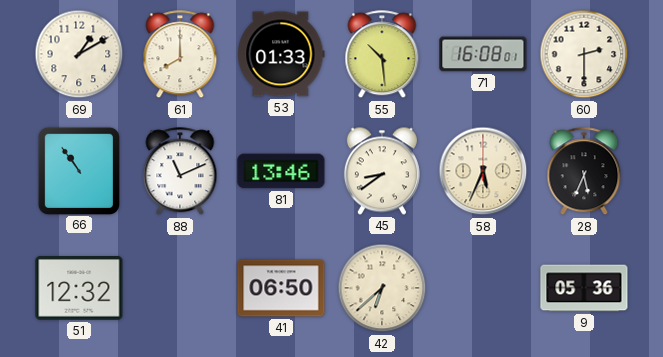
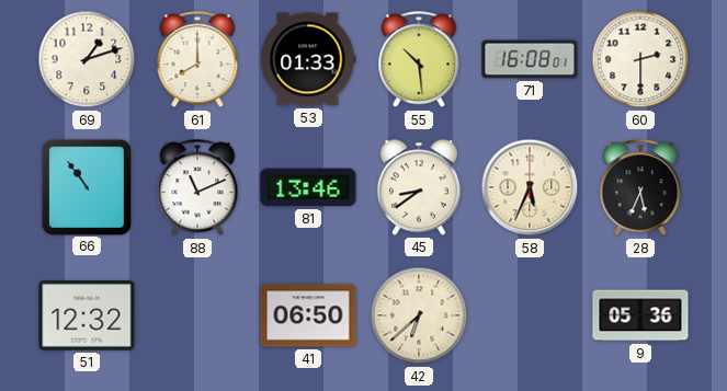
69: 1:10 -> 1:12 (87, 59)
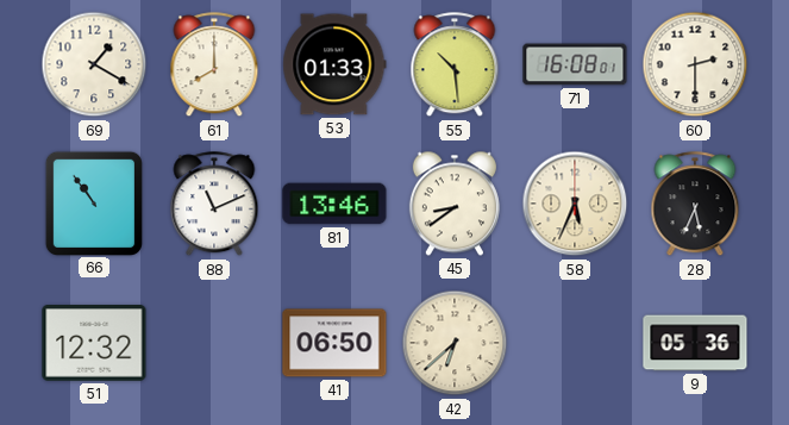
69: 1:12 -> 1:20 (94, 64)
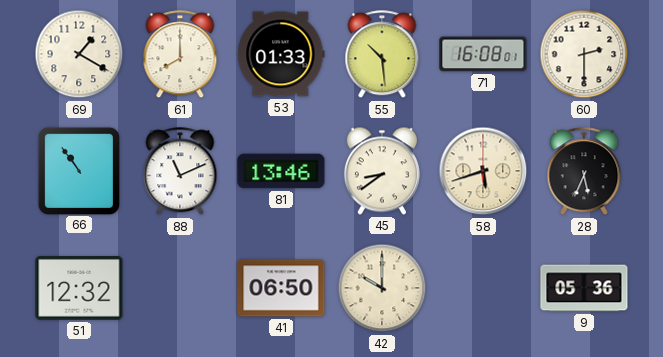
58: 5:34 -> 5:42 (483, 171)
42: 6:38 -> 10:00 (382, 288)
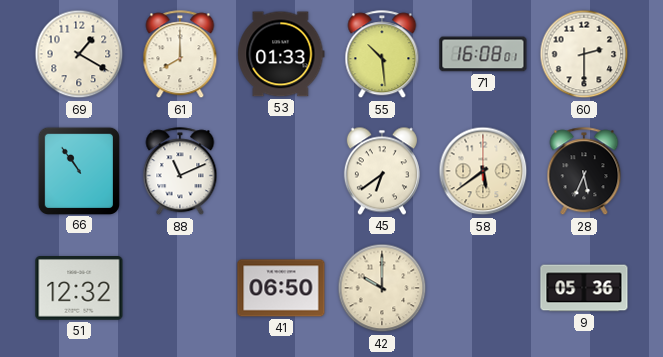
81: 13:46 -> none (281, 171)
45: 8:39 -> 6:39 (382, 171)
58: 5:42 -> 5:39 (483, 171)
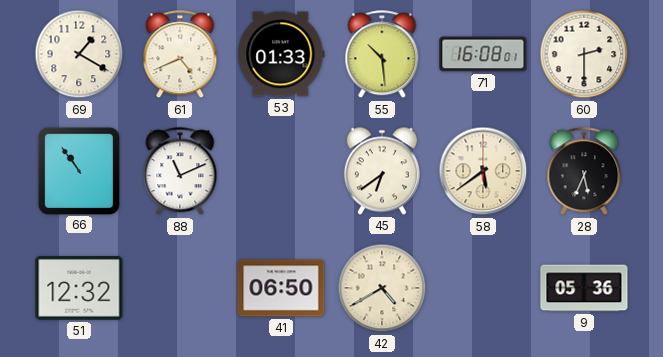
61: 8:00 -> 4:41 (180, 55)
42: 10:00 -> 4:40 (382, 288)
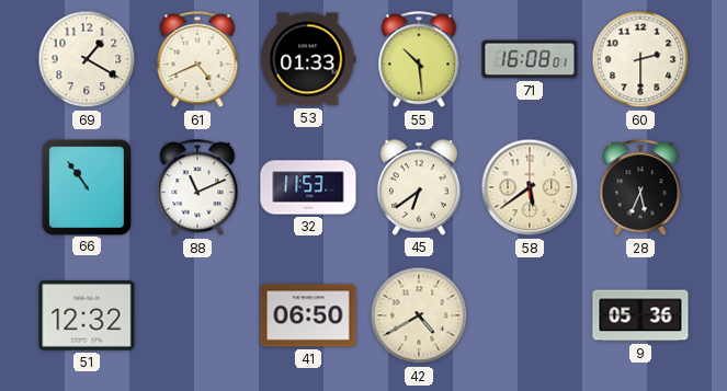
32: none -> 11:53 (308, 187)
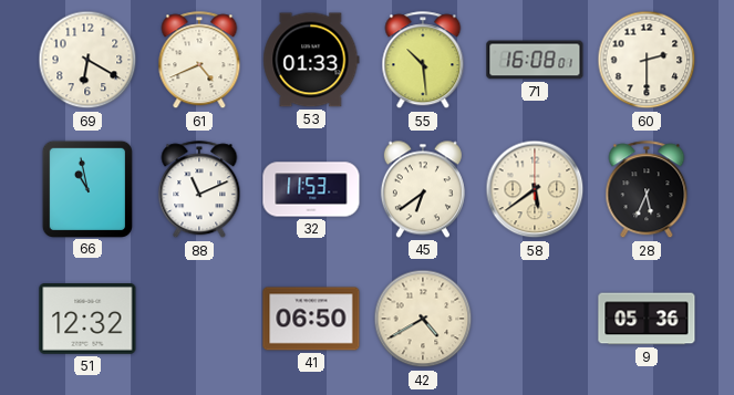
69: 1:20 -> 6:20 (87, 60)
66: 10:54 -> 10:58 (86, 188)
